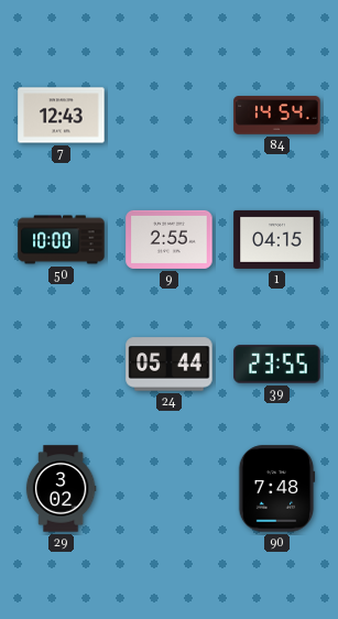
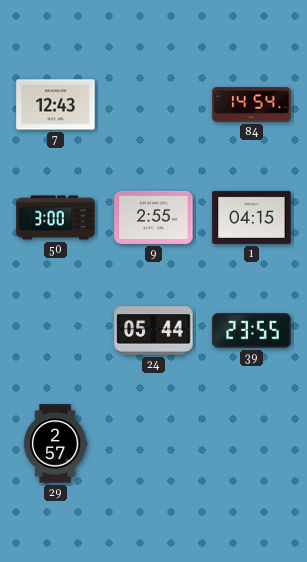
50: 10:00 -> 3:00 (56, 218)
29: 3:02 -> 2:57 (55, 444)
90: 7:48 -> none (276, 489)
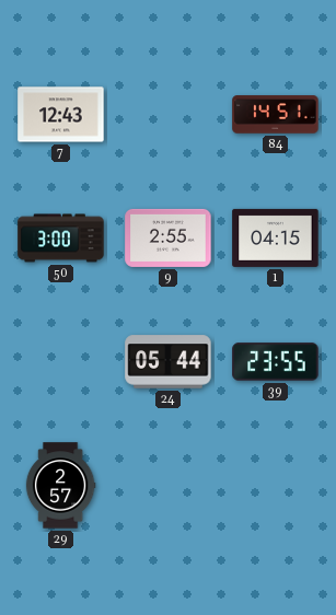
84: 14:54 -> 14:51 (276, 115)
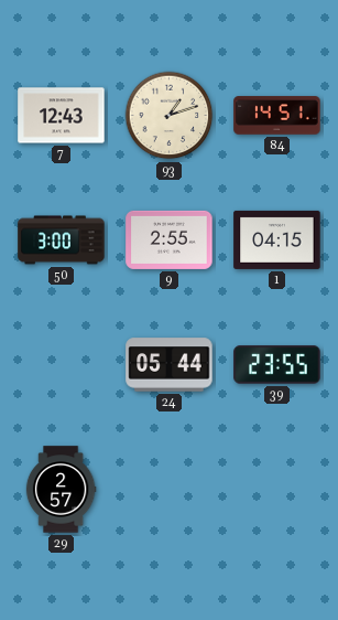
93: none -> 1:12 (170, 116)
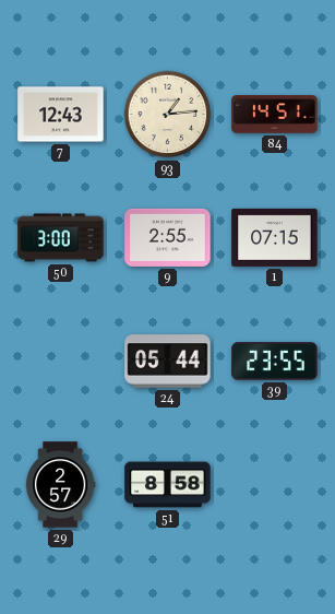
93: 1:12 -> 1:14 (168, 115)
1: 04:15 -> 07:15 (275, 237)
51: none -> 8:58 (168, 485)
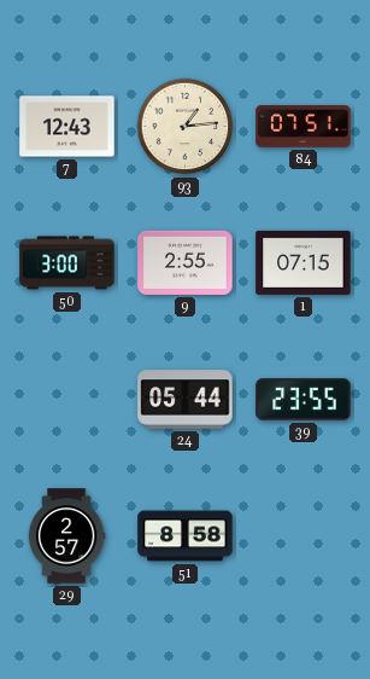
84: 14:51 -> 07:51 (304, 127)
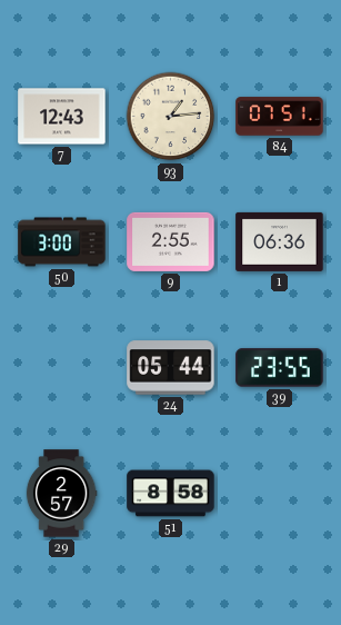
1: 07:15 -> 06:36 (280, 241)
